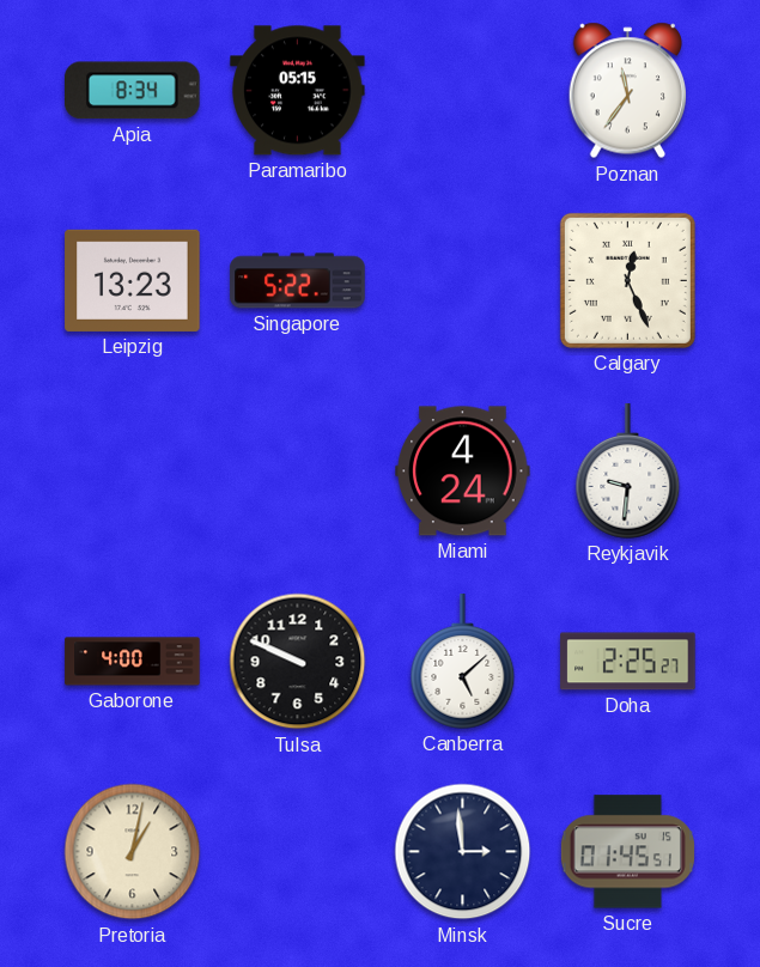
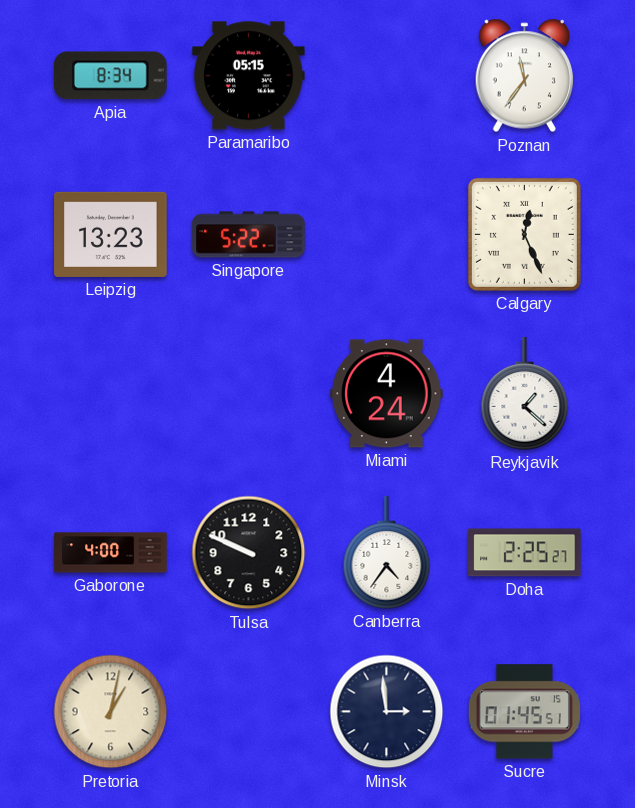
Reykjavik: 9:31 -> 1:22 (525, 394)
Canberra: 5:08 -> 4:36 (387, 553)
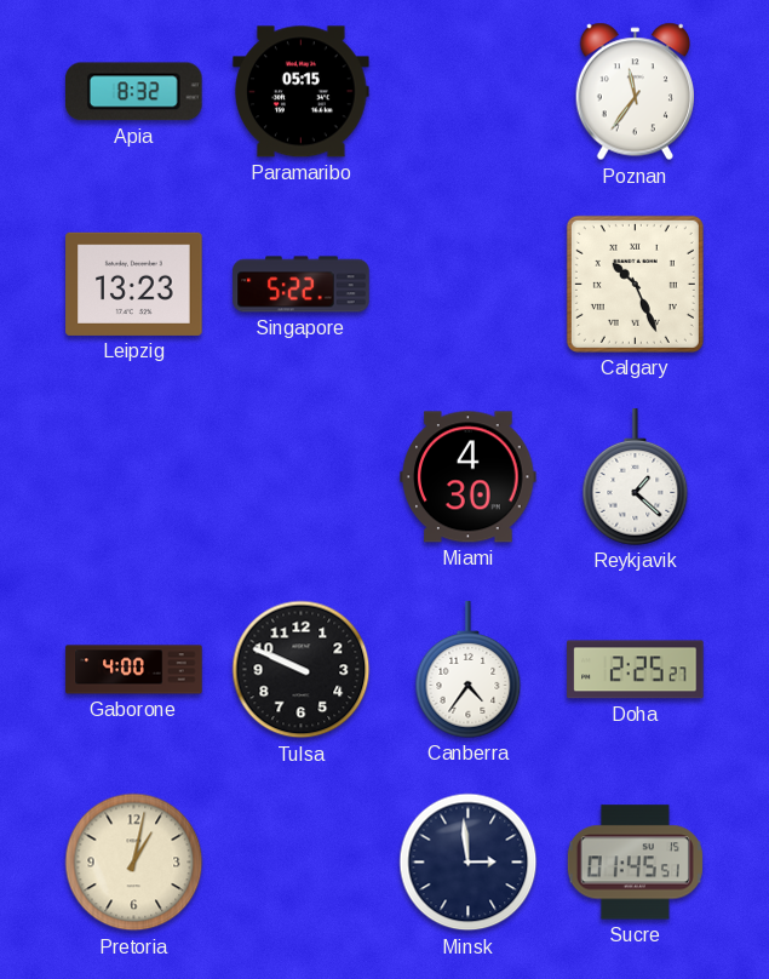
Apia: 8:34 -> 8:32 (134, 92)
Calgary: 12:26 -> 10:26 (635, 284)
Miami: 4:24 -> 4:30 (469, 477)
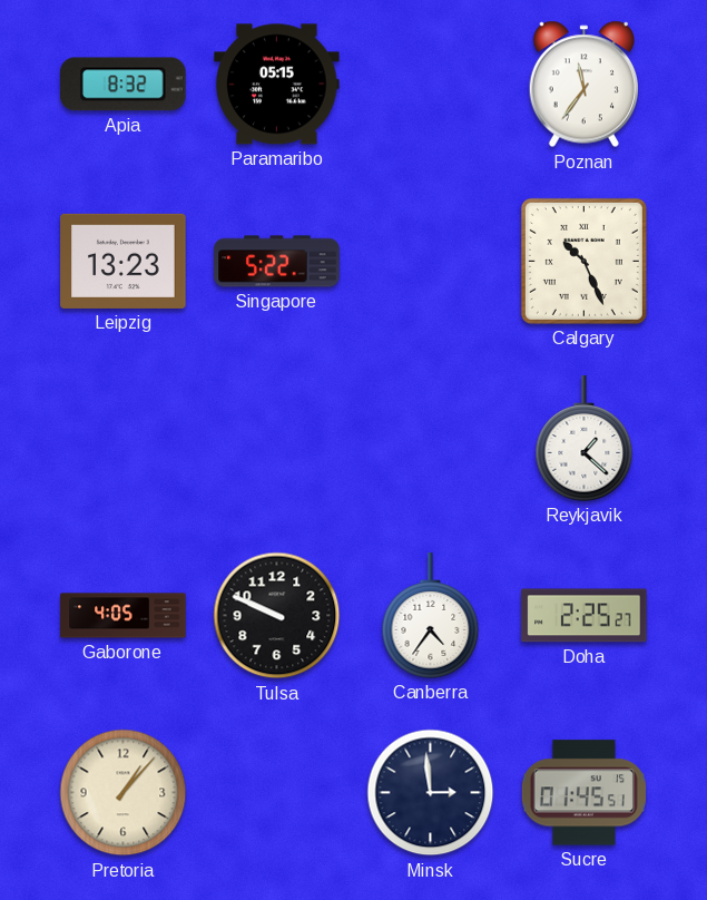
Miami: 4:30 -> none (469, 477)
Gaborone: 4:00 -> 4:05 (124, 616)
Pretoria: 1:02 -> 1:07 (124, 793)
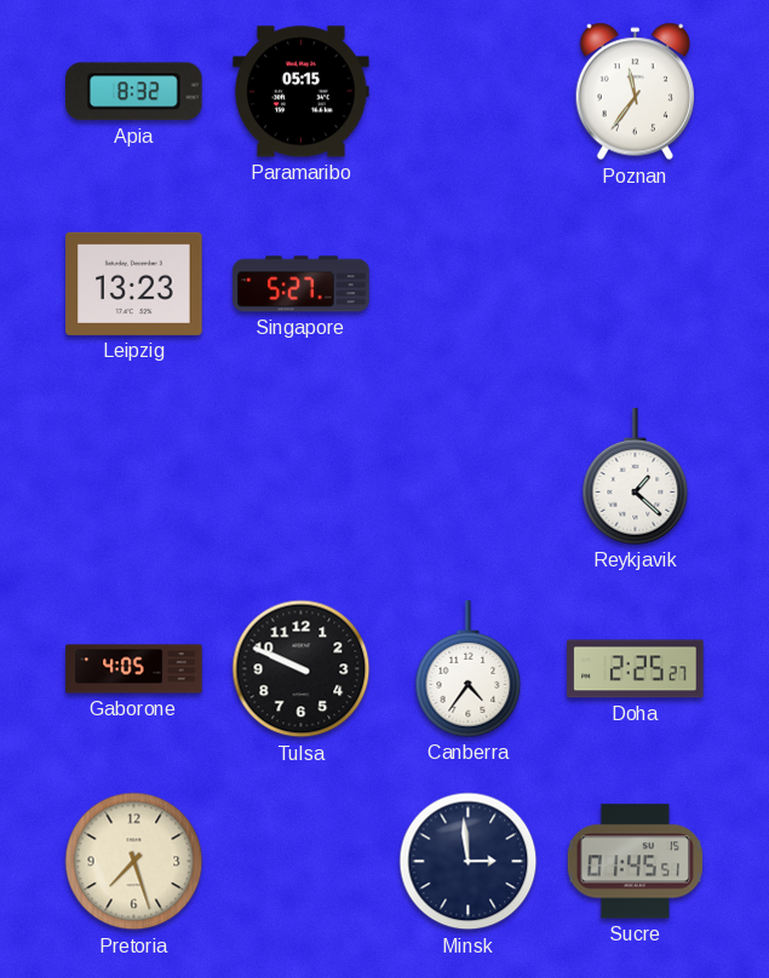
Singapore: 5:22 -> 5:27 (302, 284)
Calgary: 10:26 -> none (583, 261)
Pretoria: 1:07 -> 7:27 (134, 862)
